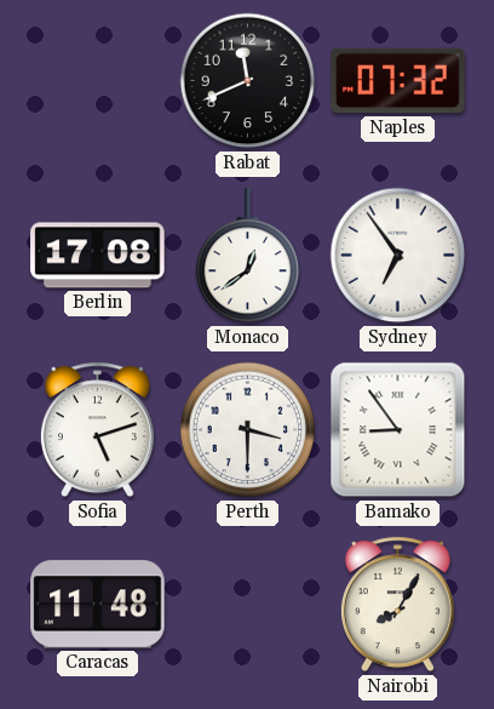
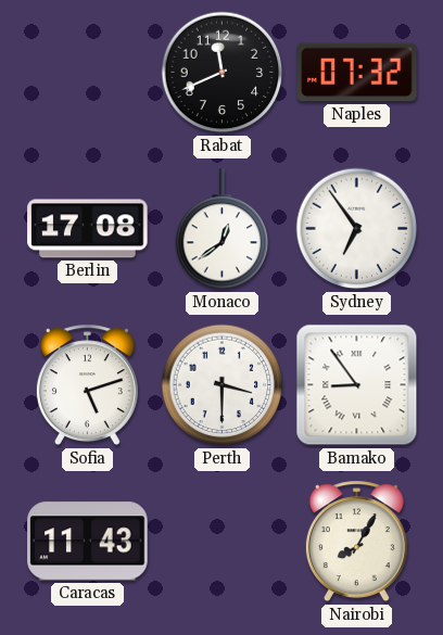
Caracas: 11:48 -> 11:43 (88, 542)
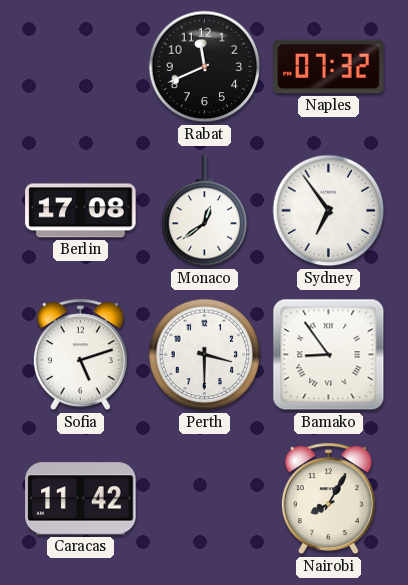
Caracas: 11:43 -> 11:42 (81, 499)
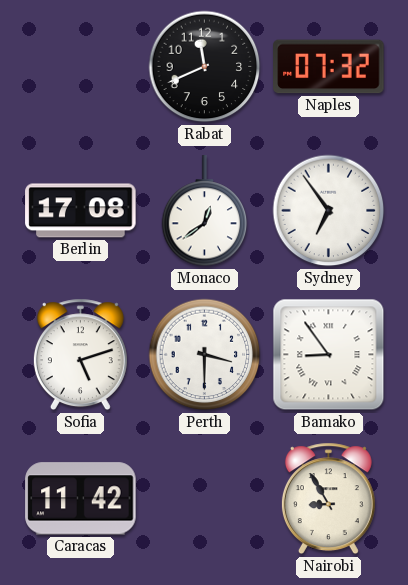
Nairobi: 8:05 -> 8:55 (328, 499)
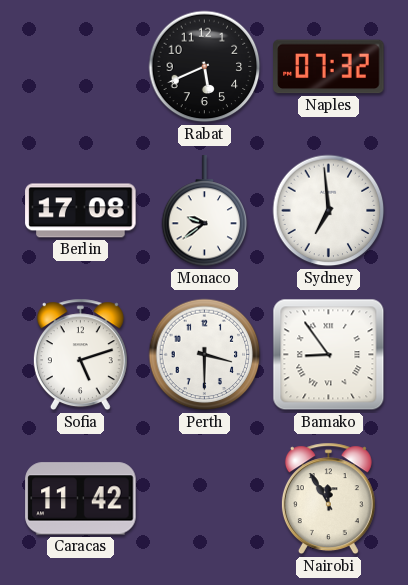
Rabat: 11:41 -> 5:41 (205, 67)
Monaco: 12:39 -> 9:39 (205, 211)
Sydney: 6:54 -> 6:59 (329, 211)
Nairobi: 8:55 -> 11:55 (328, 499)
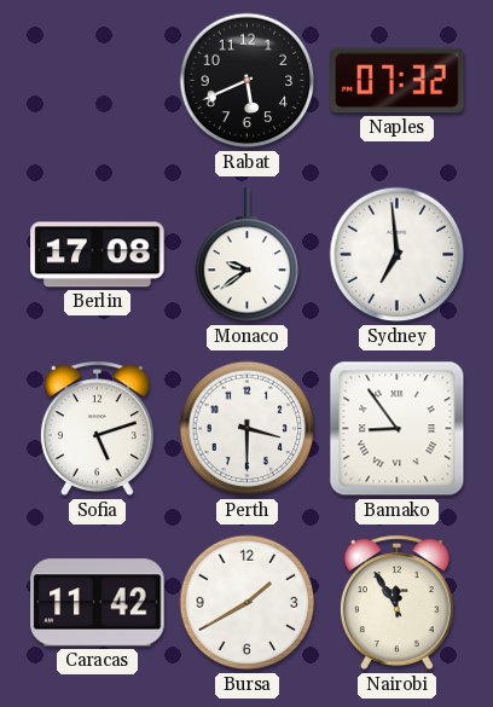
Bursa: none -> 1:40 (248, 603)
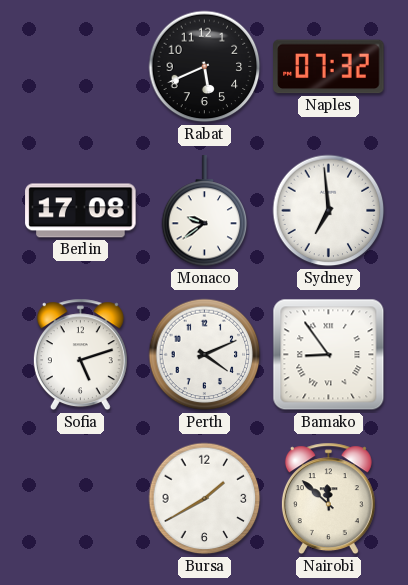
Perth: 3:30 -> 4:11 (205, 355)
Caracas: 11:42 -> none (98, 603)
Nairobi: 11:55 -> 11:52 (328, 499)
